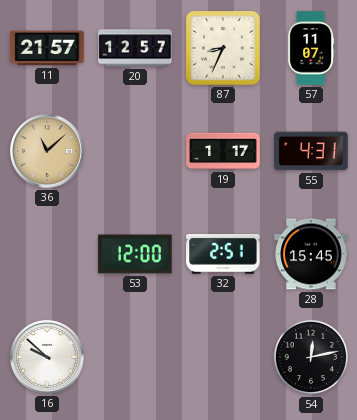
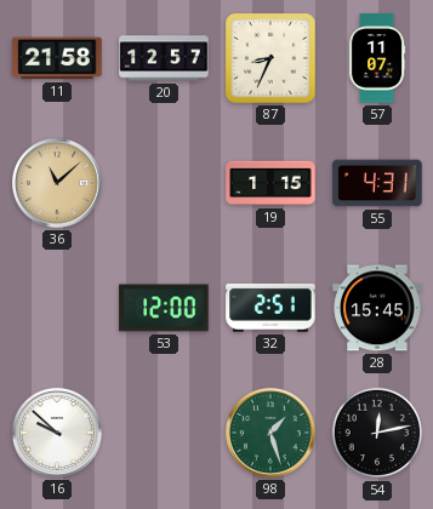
11: 21:57 -> 21:58 (57, 58)
19: 1:17 -> 1:15 (270, 183)
98: none -> 1:27 (270, 433)
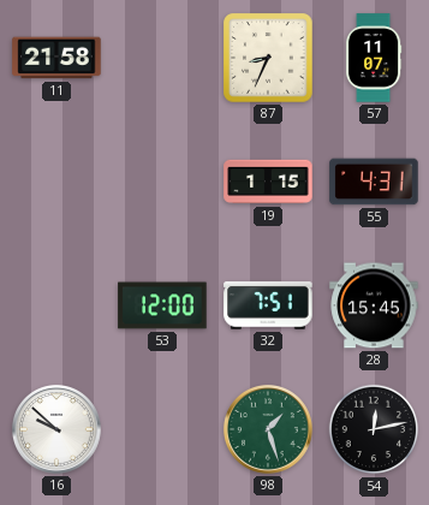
20: 12:57 -> none (164, 58)
36: 11:08 -> none (57, 183)
32: 2:51 -> 7:51 (268, 305)
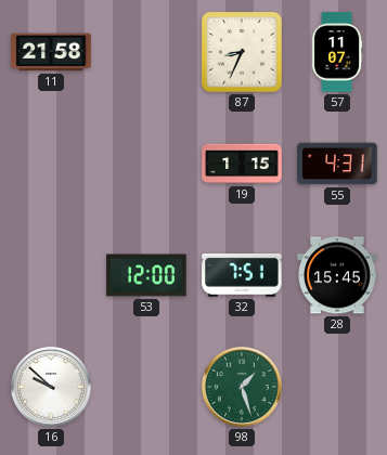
54: 12:13 -> none (374, 429)
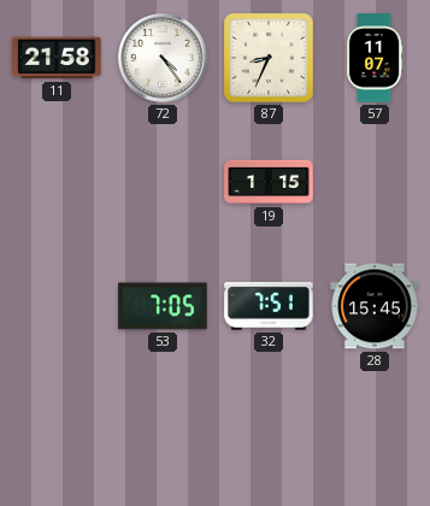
72: none -> 4:24 (163, 58)
55: 4:31 -> none (337, 164)
53: 12:00 -> 7:05 (163, 306)
16: 9:52 -> none (51, 387)
98: 1:27 -> none (242, 387)
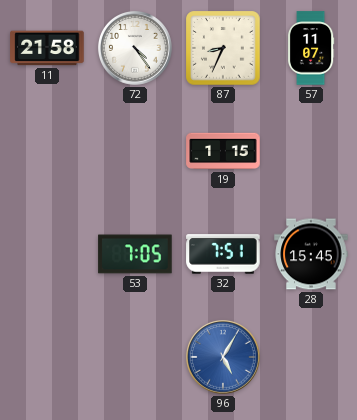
96: none -> 5:05 (223, 357)
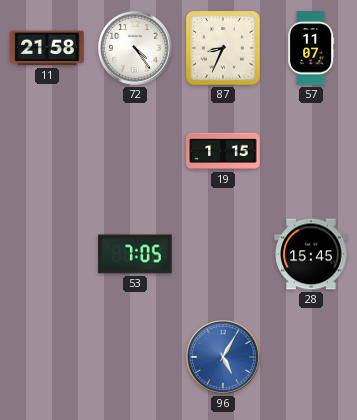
32: 7:51 -> none (223, 254)
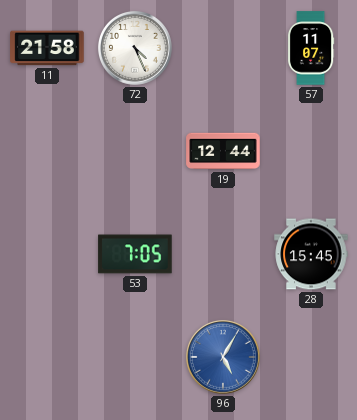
72: 4:24 -> 4:26 (135, 48)
87: 8:34 -> none (223, 48)
19: 1:15 -> 12:44 (223, 151)
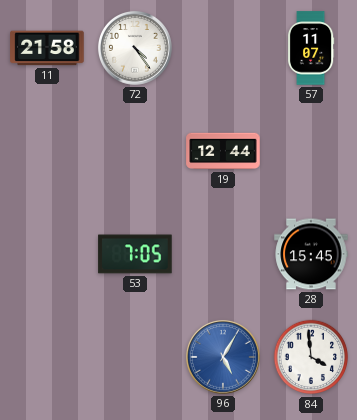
72: 4:26 -> 4:24 (135, 48)
84: none -> 3:59 (311, 357)
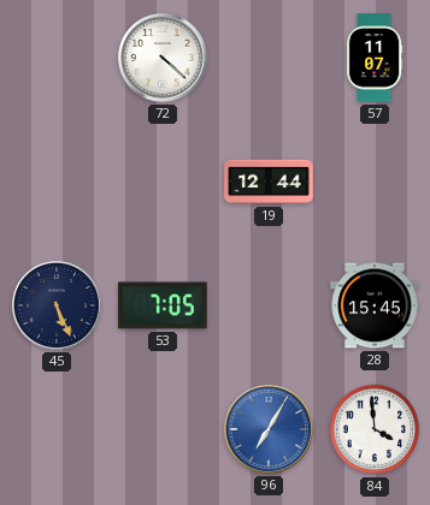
11: 21:58 -> none (47, 48)
72: 4:24 -> 4:22 (163, 58)
45: none -> 5:26 (57, 305)
96: 5:05 -> 7:05 (269, 429)
